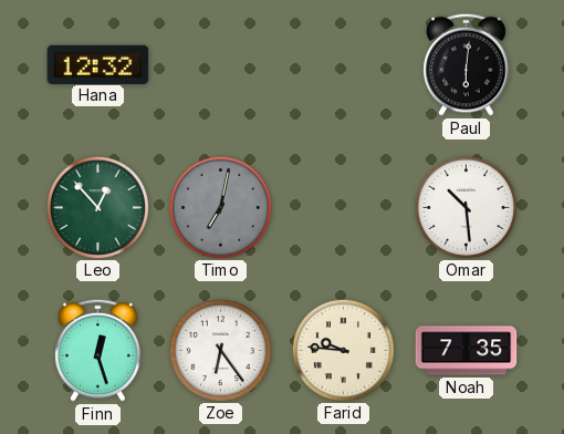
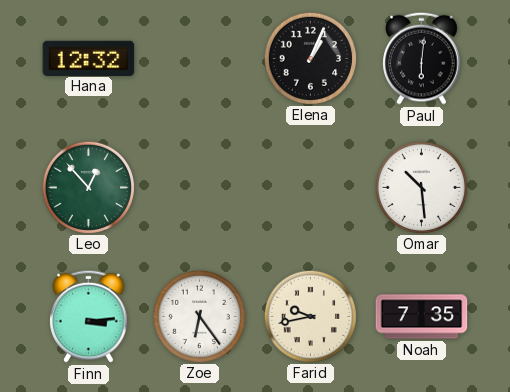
Elena: none -> 1:04 (310, 58)
Timo: 7:02 -> none (220, 207)
Finn: 12:27 -> 3:14 (89, 316)
Farid: 9:46 -> 9:43 (310, 316)
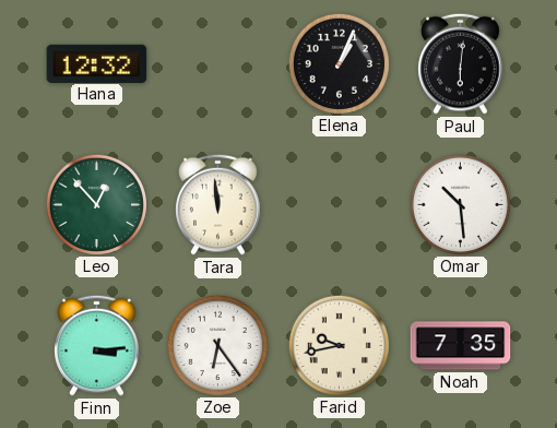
Tara: none -> 11:59 (218, 204)
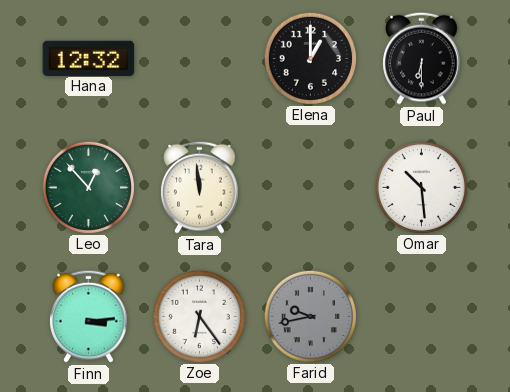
Elena: 1:04 -> 1:00 (310, 58)
Paul: 6:01 -> 6:30 (422, 58)
Farid dial: cream -> grey (310, 316)
Noah: 7:35 -> none (461, 346)
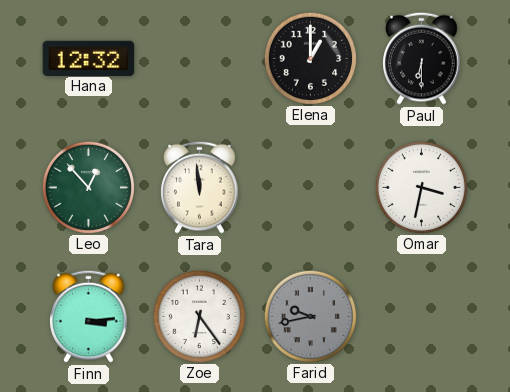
Omar: 10:29 -> 3:32 (421, 187)
